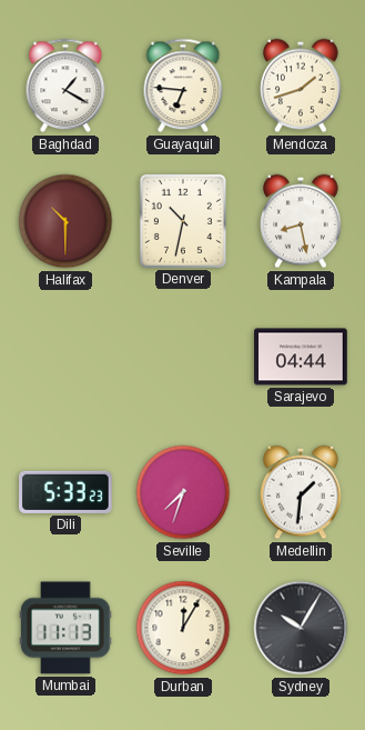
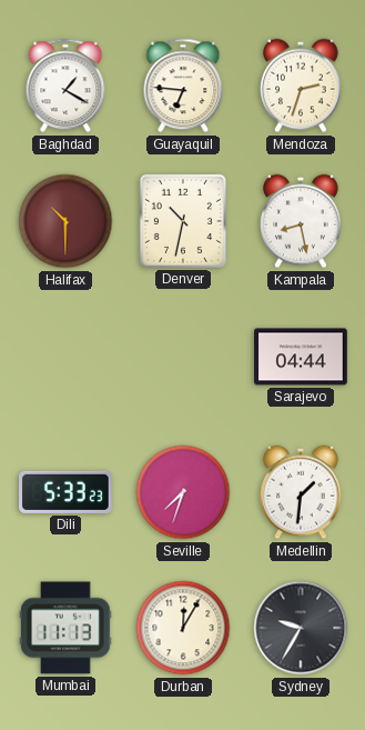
Mendoza: 1:42 -> 2:33 (301, 86)
Sydney: 10:05 -> 9:35 (301, 628)
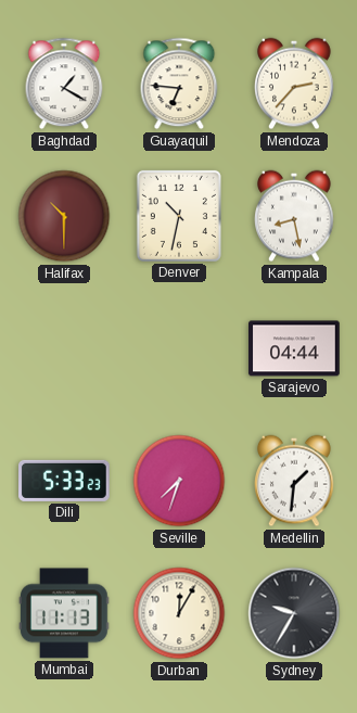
Mendoza: 2:33 -> 2:37 (294, 84)
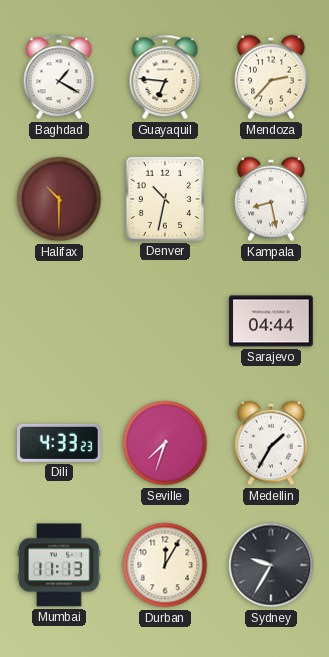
Dili: 5:33 -> 4:33 (60, 443)
Medellin: 1:31 -> 1:35 (271, 443)
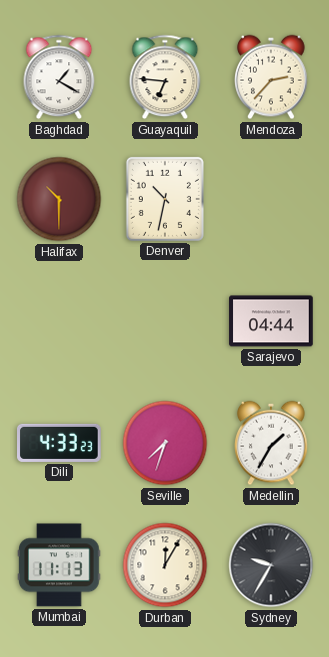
Kampala: 8:28 -> none (271, 199)
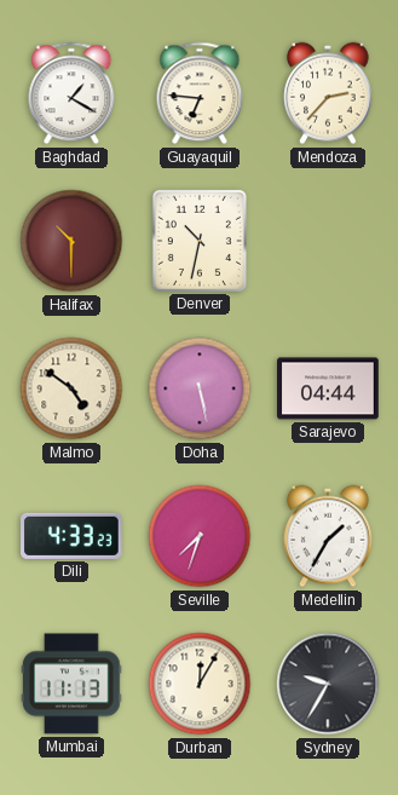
Malmo: none -> 4:51 (71, 388)
Doha: none -> 5:28 (200, 388)
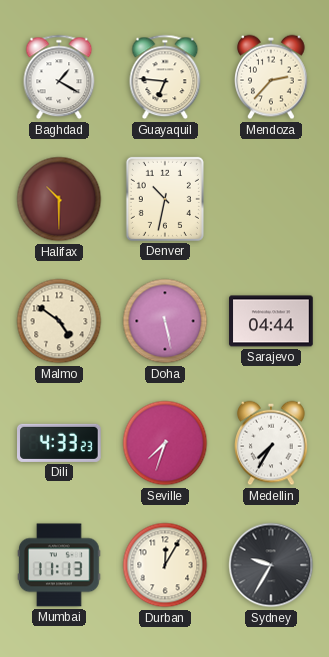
Medellin: 1:35 -> 7:35 (271, 443)
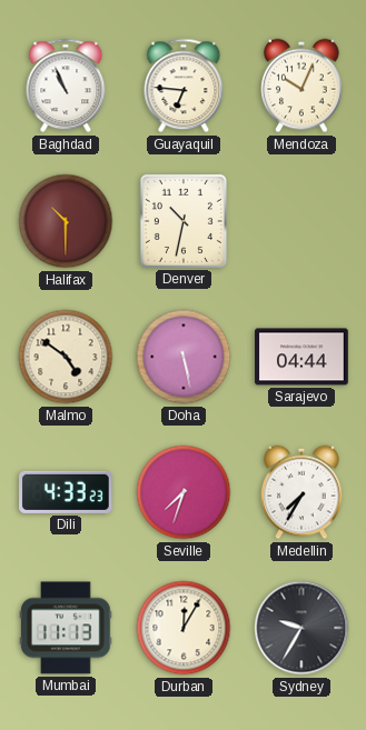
Baghdad: 1:20 -> 10:56 (66, 86)
Mendoza: 2:37 -> 10:04 (301, 86)
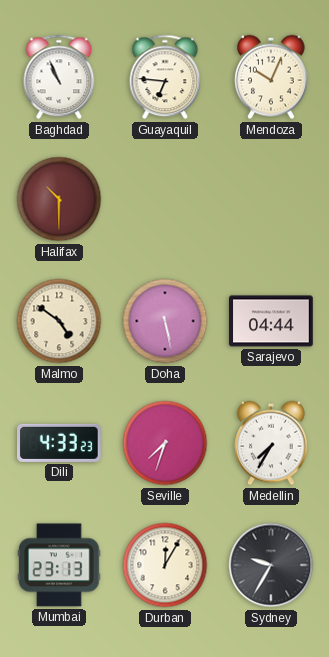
Denver: 10:32 -> none (184, 221)
Mumbai: 11:13 -> 23:13 (59, 565)
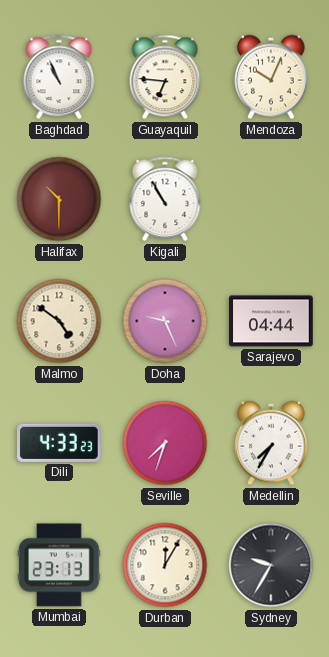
Kigali: none -> 10:55 (165, 199)
Doha: 5:28 -> 9:26 (165, 321)
